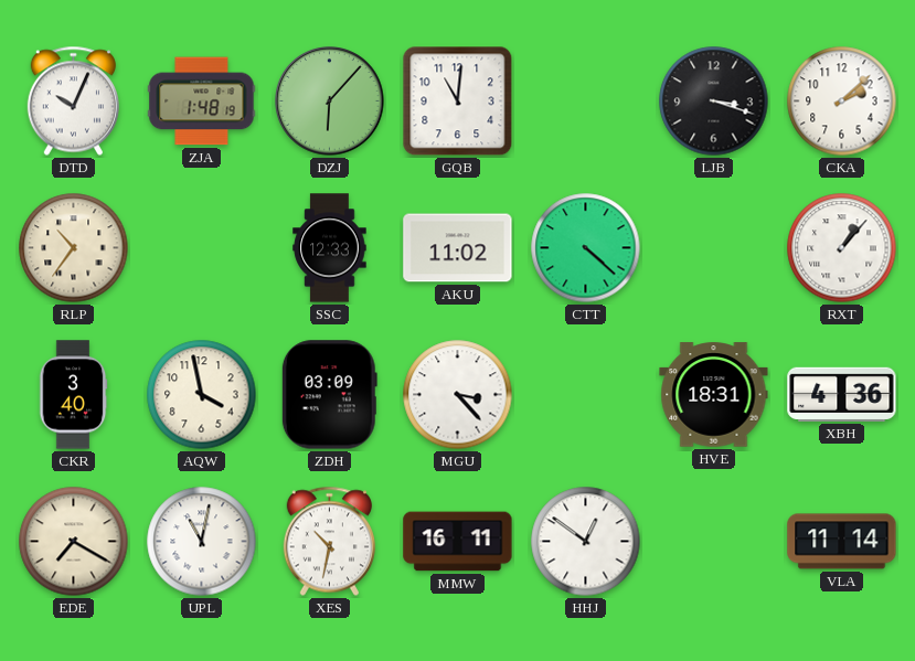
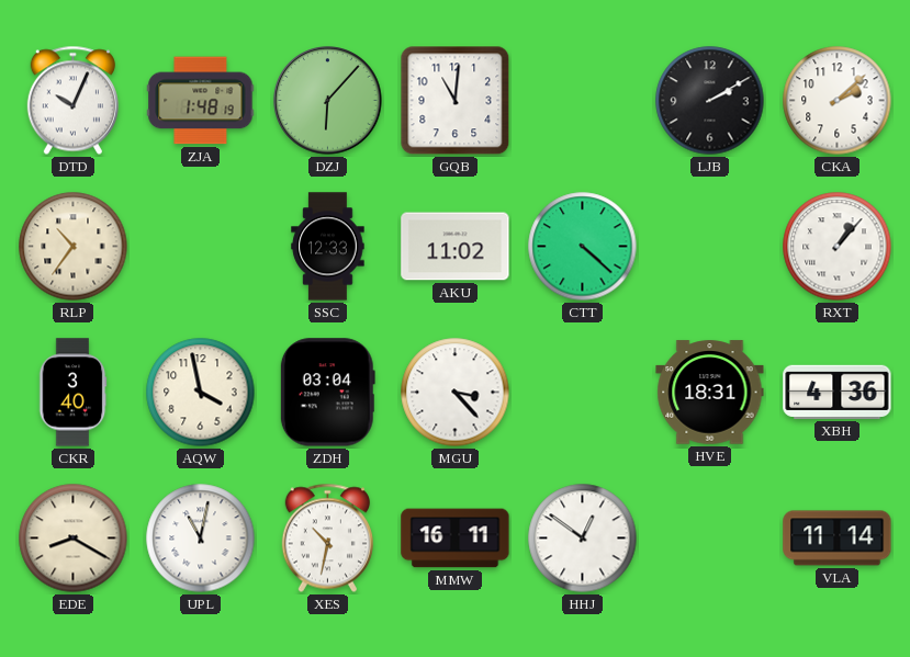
LJB: 3:18 -> 2:10 (710, 101)
ZDH: 03:09 -> 03:04 (327, 393)
EDE: 7:20 -> 8:20 (74, 539)
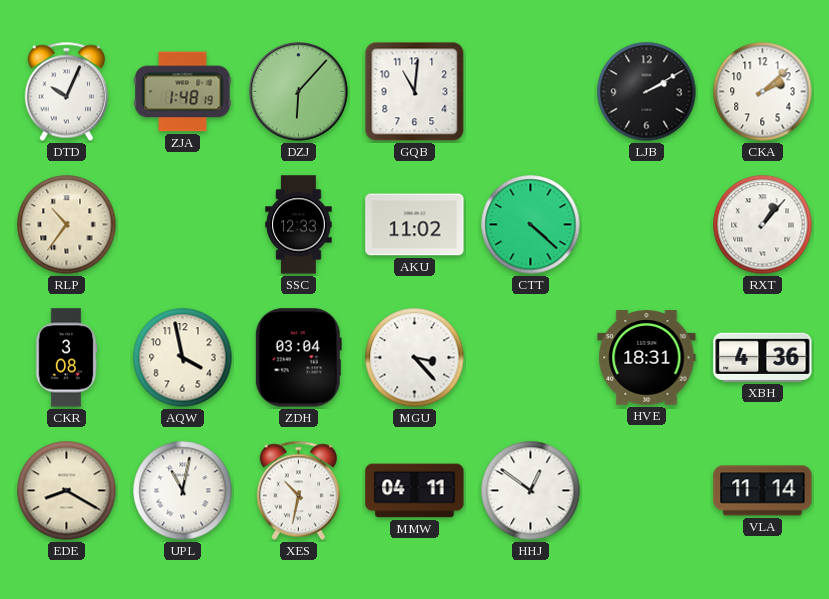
CKR: 3:40 -> 3:08 (66, 358)
MMW: 16:11 -> 04:11 (415, 491)
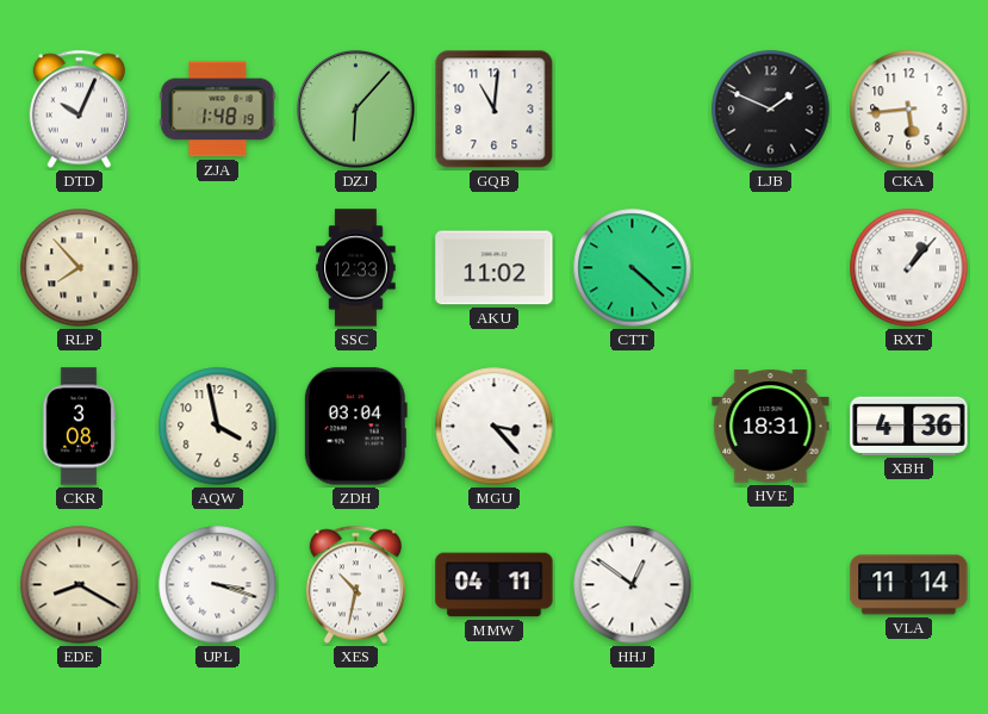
LJB: 2:10 -> 1:49 (771, 110)
CKA: 2:08 -> 5:44 (909, 110)
RLP: 10:36 -> 7:53 (80, 268)
UPL: 11:02 -> 3:18 (218, 585)
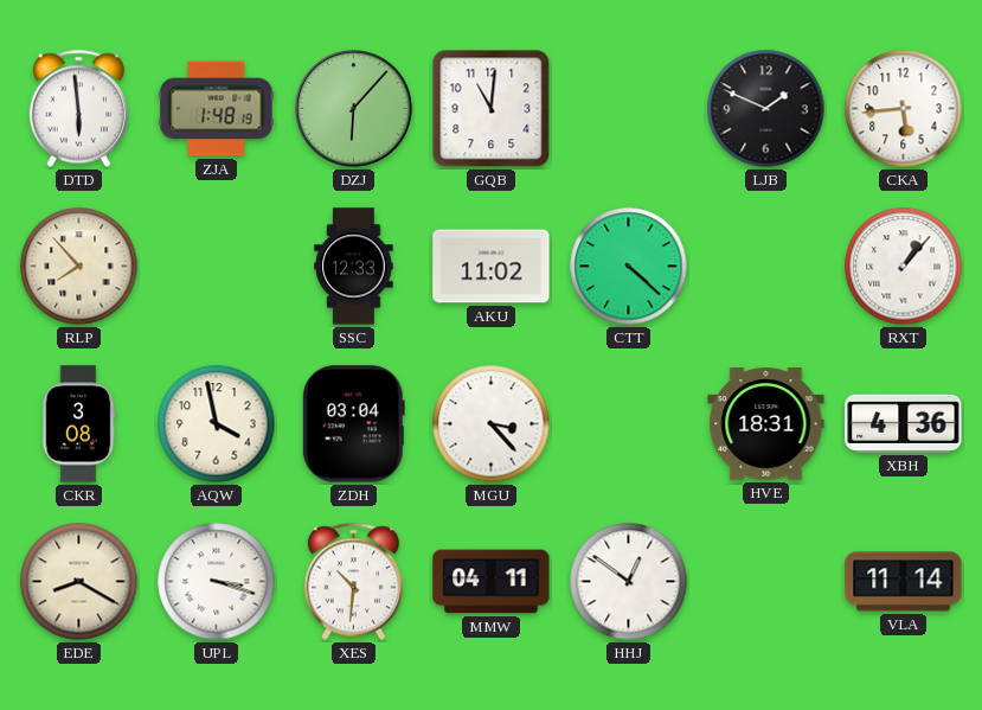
DTD: 10:04 -> 5:59 (78, 109)
XES: 10:32 -> 10:31 (353, 582)
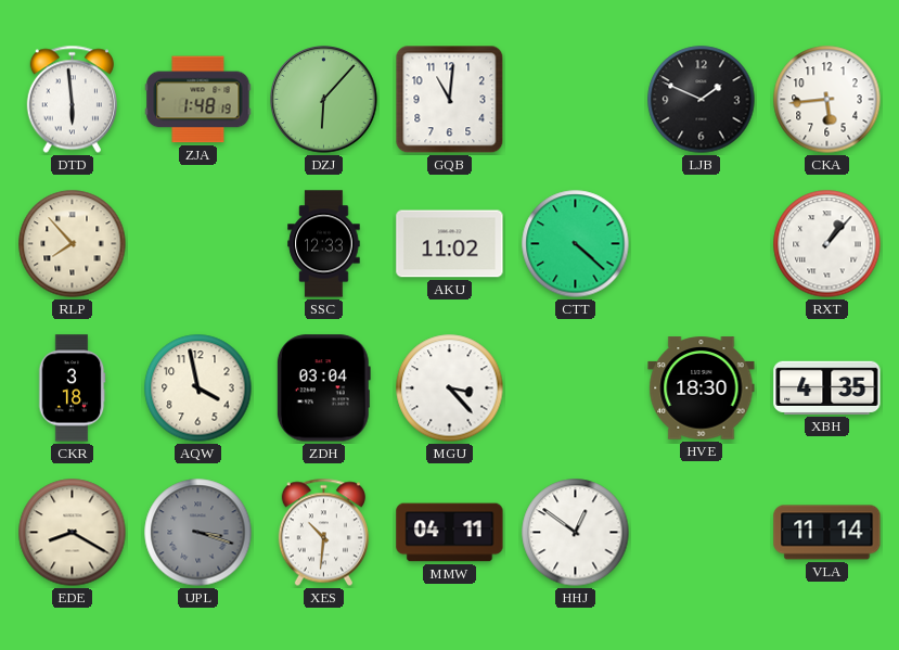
CKR: 3:08 -> 3:18 (72, 388)
HVE: 18:31 -> 18:30 (702, 388)
XBH: 4:36 -> 4:35 (827, 387)
UPL dial: white -> grey (198, 533)
